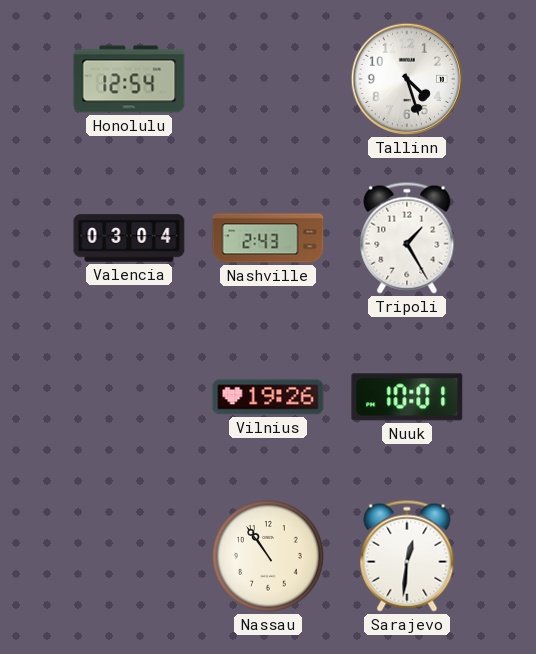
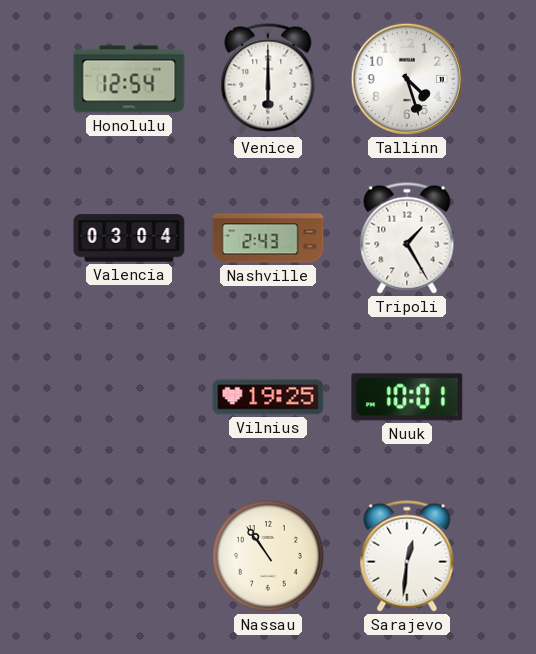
Venice: none -> 6:00 (268, 79)
Vilnius: 19:26 -> 19:25 (268, 397)
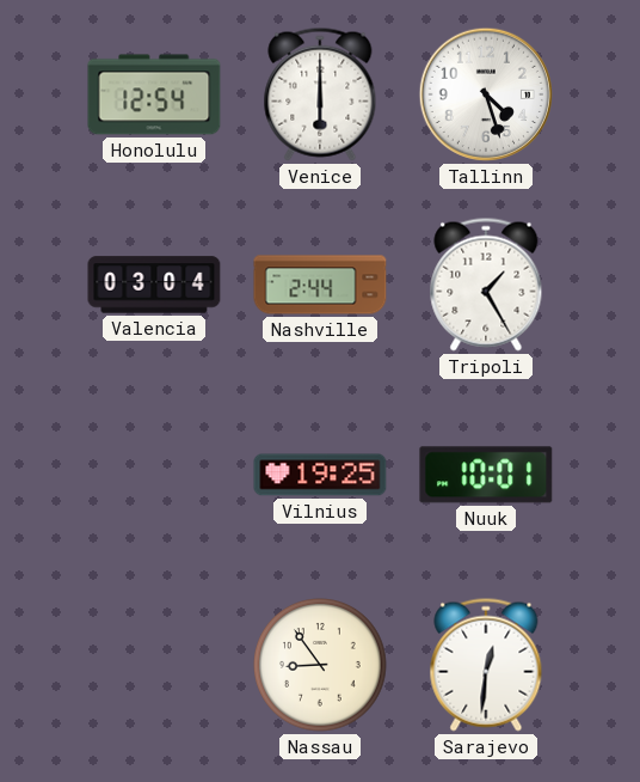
Nashville: 2:43 -> 2:44 (320, 285)
Nassau: 10:54 -> 8:54 (320, 665)
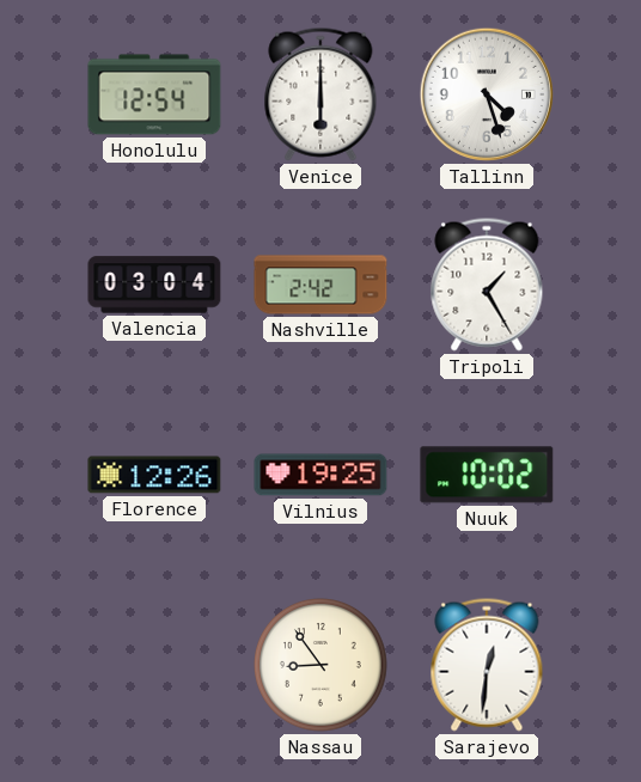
Nashville: 2:44 -> 2:42 (320, 285)
Florence: none -> 12:26 (154, 475)
Nuuk: 10:01 -> 10:02 (487, 475)
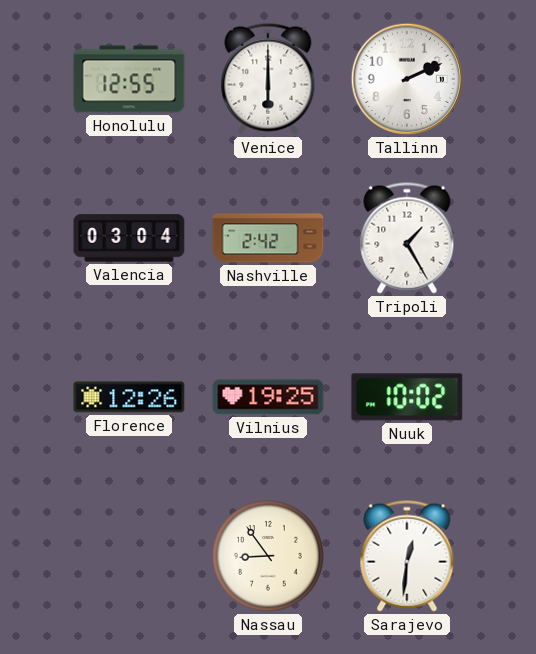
Honolulu: 12:54 -> 12:55 (129, 79)
Tallinn: 4:27 -> 2:11 (407, 79)
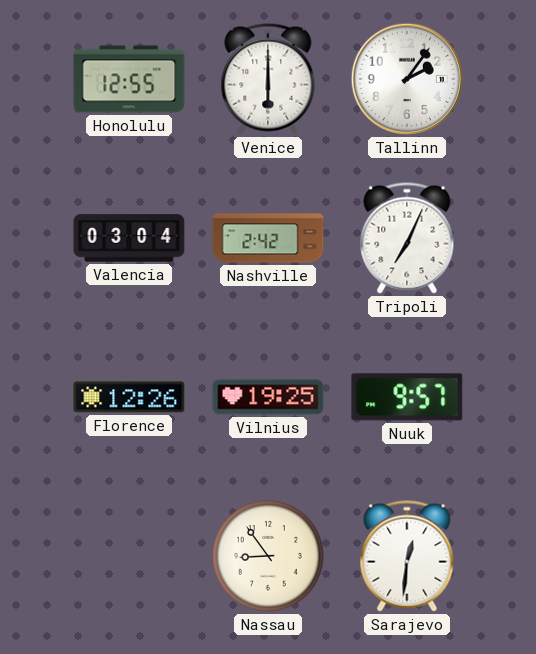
Tallinn: 2:11 -> 2:06 (407, 79)
Tripoli: 1:25 -> 7:04 (407, 238)
Nuuk: 10:02 -> 9:57 (407, 397)
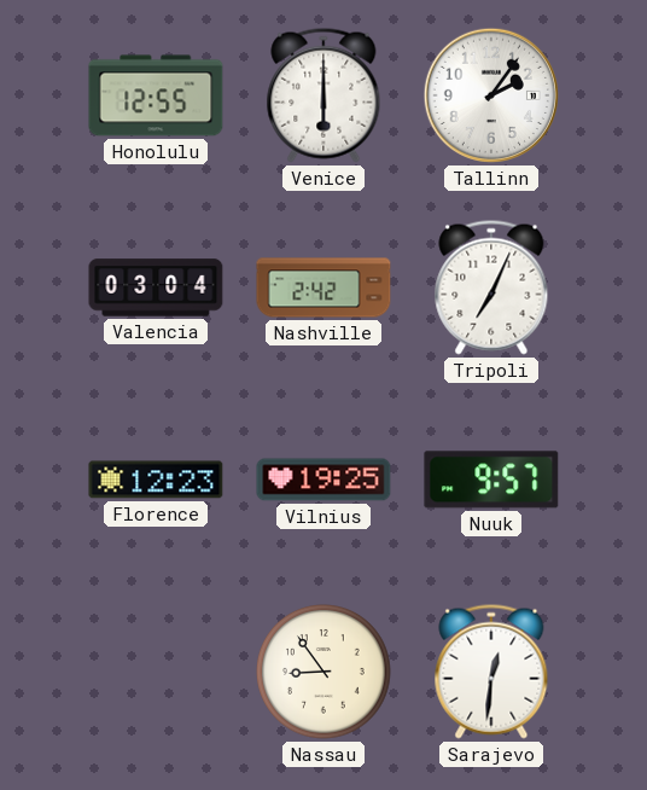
Florence: 12:26 -> 12:23 (156, 480)
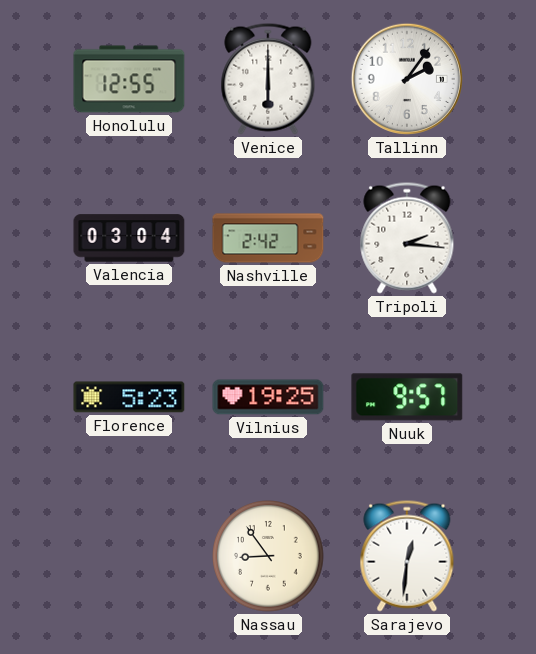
Tripoli: 7:04 -> 2:16 (407, 238)
Florence: 12:23 -> 5:23 (129, 397)
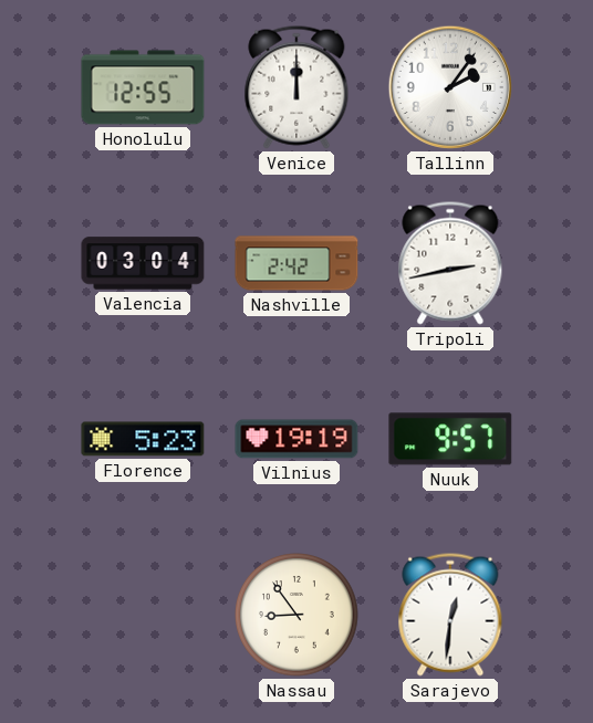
Venice: 6:00 -> 12:00 (296, 87)
Tripoli: 2:16 -> 2:43 (450, 263)
Vilnius: 19:25 -> 19:19 (296, 439)
